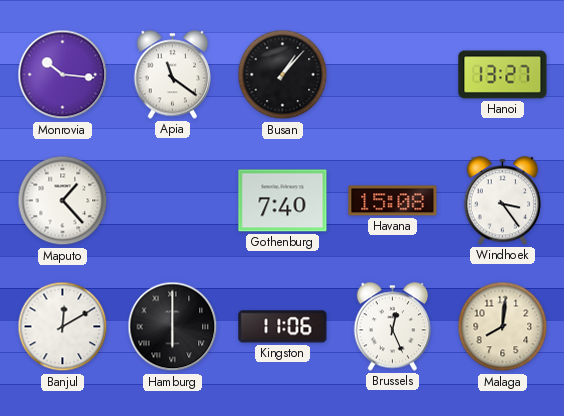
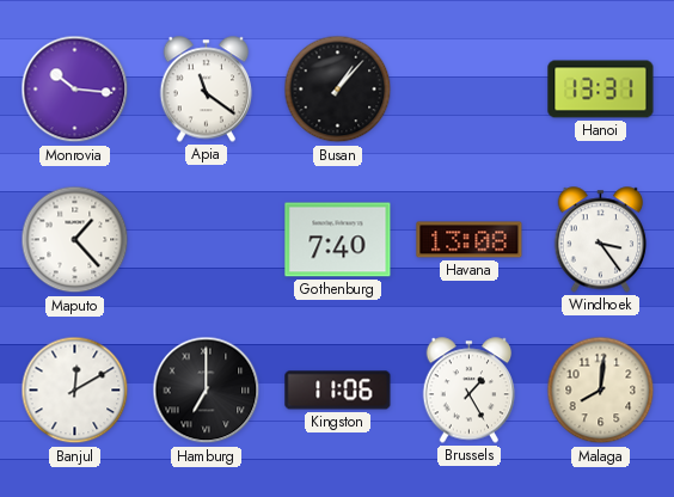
Hanoi: 13:27 -> 13:31 (601, 90)
Havana: 15:08 -> 13:08 (470, 240)
Hamburg: 6:00 -> 7:00 (207, 391)
Brussels: 12:26 -> 1:25 (470, 391)
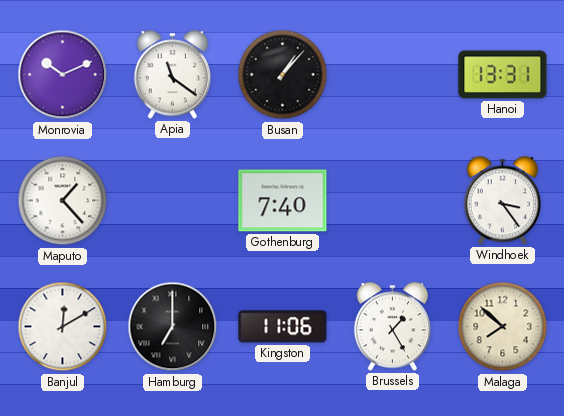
Monrovia: 10:16 -> 10:11 (63, 75)
Havana: 13:08 -> none (470, 240)
Malaga: 8:01 -> 7:52 (503, 327)
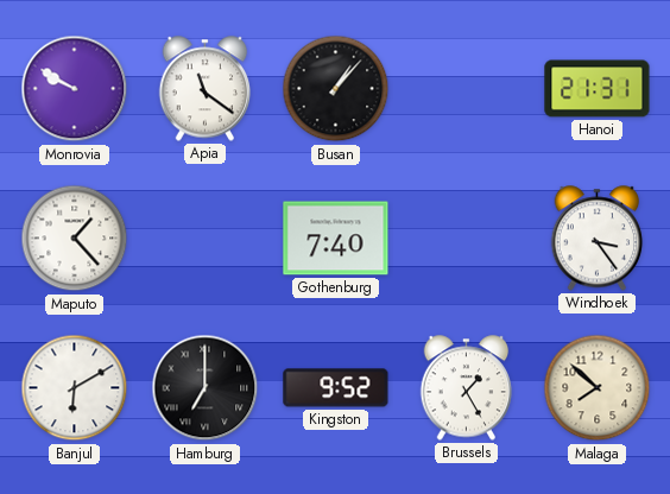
Monrovia: 10:11 -> 9:50 (75, 89)
Hanoi: 13:31 -> 21:31 (598, 89)
Banjul: 12:10 -> 6:10 (75, 388)
Kingston: 11:06 -> 9:52 (336, 388)
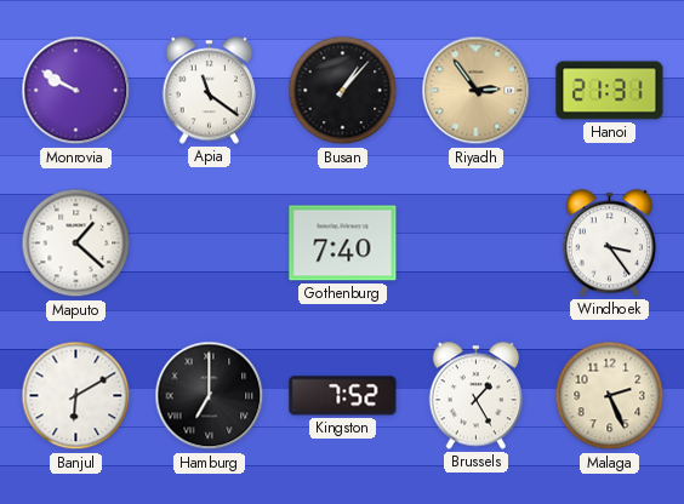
Riyadh: none -> 2:54 (477, 91)
Maputo: 1:23 -> 1:22 (76, 244)
Kingston: 9:52 -> 7:52 (343, 396)
Malaga: 7:52 -> 2:26 (610, 396)
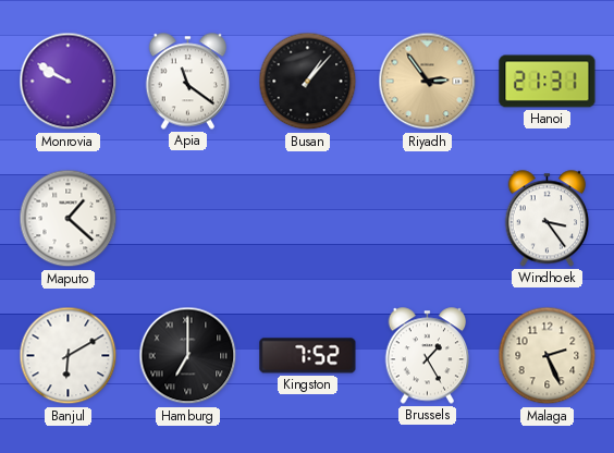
Gothenburg: 7:40 -> none (343, 244)
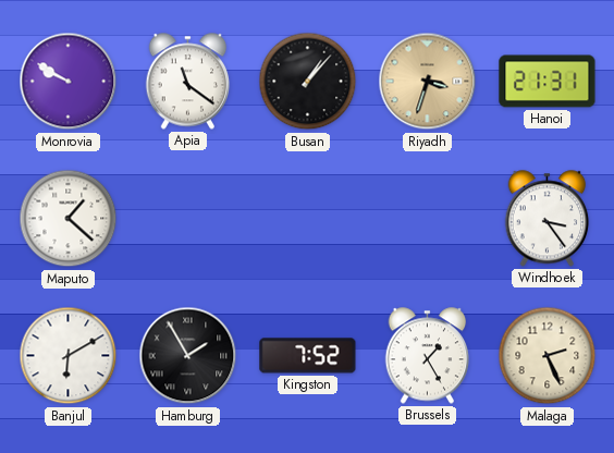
Riyadh: 2:54 -> 3:33 (428, 82)
Hamburg: 7:00 -> 1:55 (188, 356)
